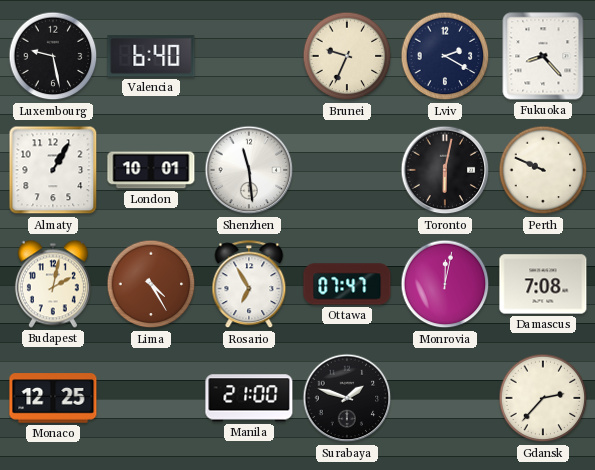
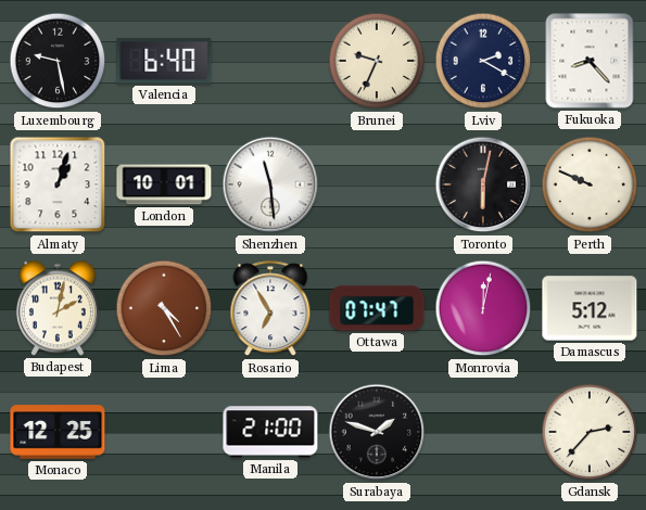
Almaty: 1:05 -> 1:03 (58, 184)
Damascus: 7:08 -> 5:12 (590, 308)
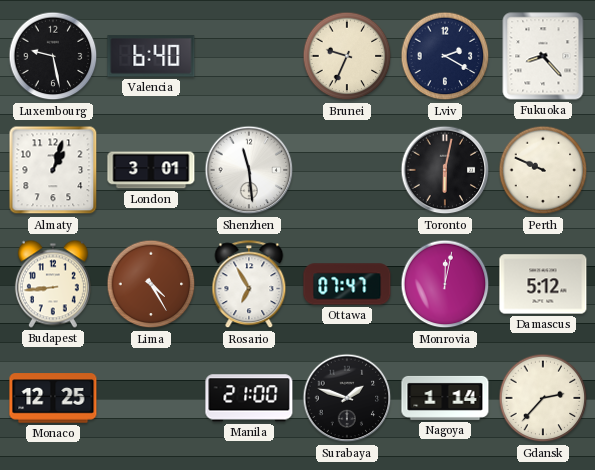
London: 10:01 -> 3:01 (151, 170)
Budapest: 2:02 -> 8:44 (53, 284)
Nagoya: none -> 1:14 (445, 398)
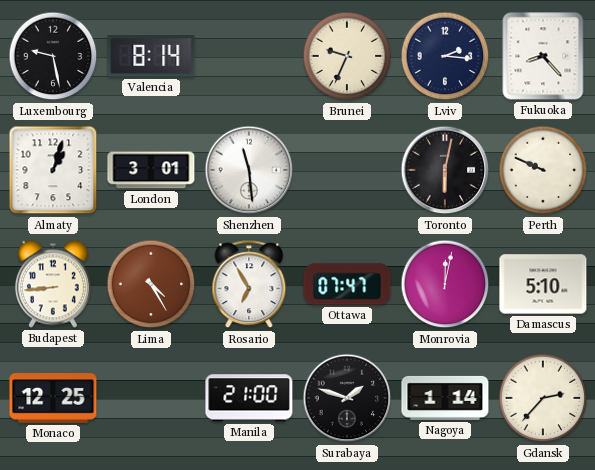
Valencia: 6:40 -> 8:14 (151, 56)
Lviv: 2:20 -> 2:16 (445, 56)
Damascus: 5:12 -> 5:10 (543, 284)
